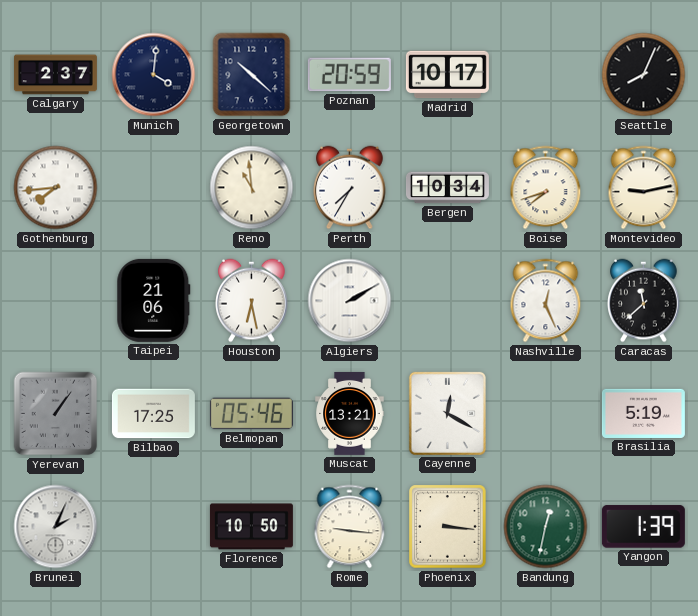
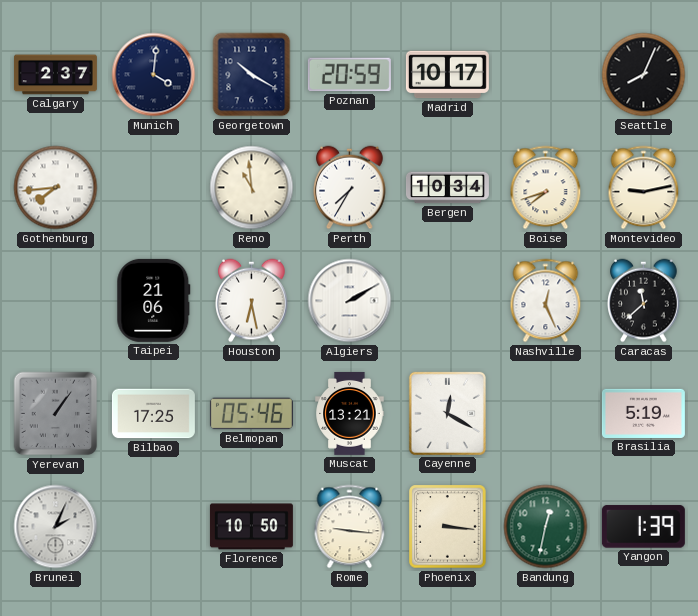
Georgetown: 10:22 -> 10:20 (252, 75)
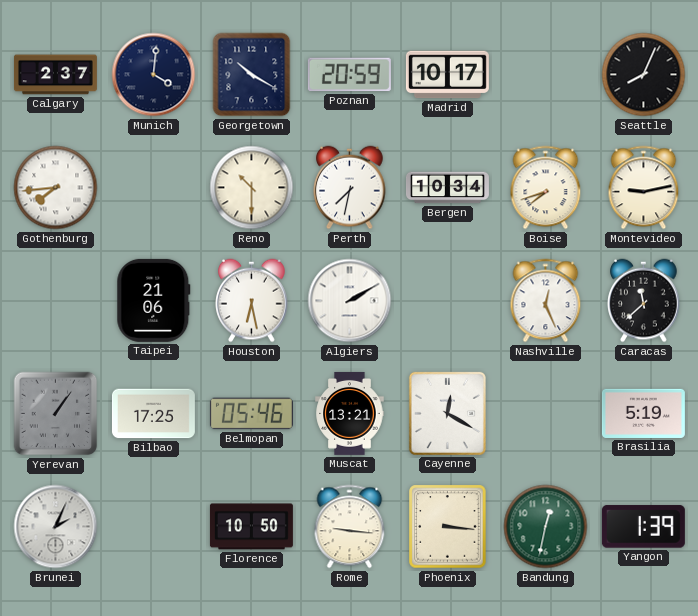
Reno: 10:59 -> 10:30 (252, 188)
Perth: 7:35 -> 7:32 (350, 188)
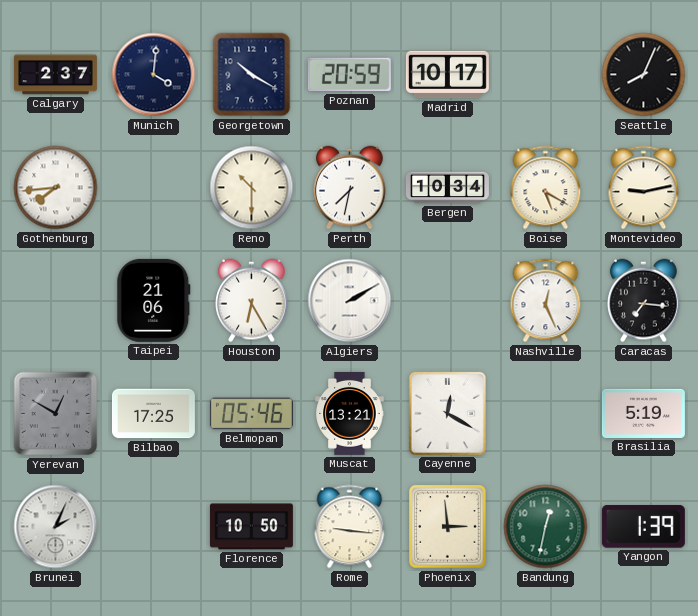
Boise: 7:42 -> 5:20 (546, 188)
Houston: 6:28 -> 6:25 (252, 301)
Caracas: 11:38 -> 7:16 (644, 301)
Yerevan: 1:06 -> 12:50 (56, 414)
Phoenix: 3:16 -> 2:59 (448, 527)
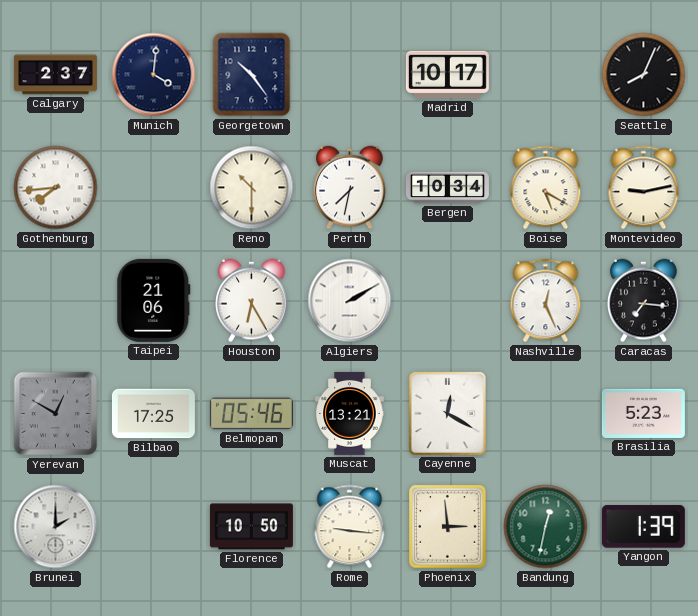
Georgetown: 10:20 -> 10:24 (252, 75)
Poznan: 20:59 -> none (349, 75)
Brasilia: 5:19 -> 5:23 (643, 413)
Brunei: 2:04 -> 2:00 (56, 527)
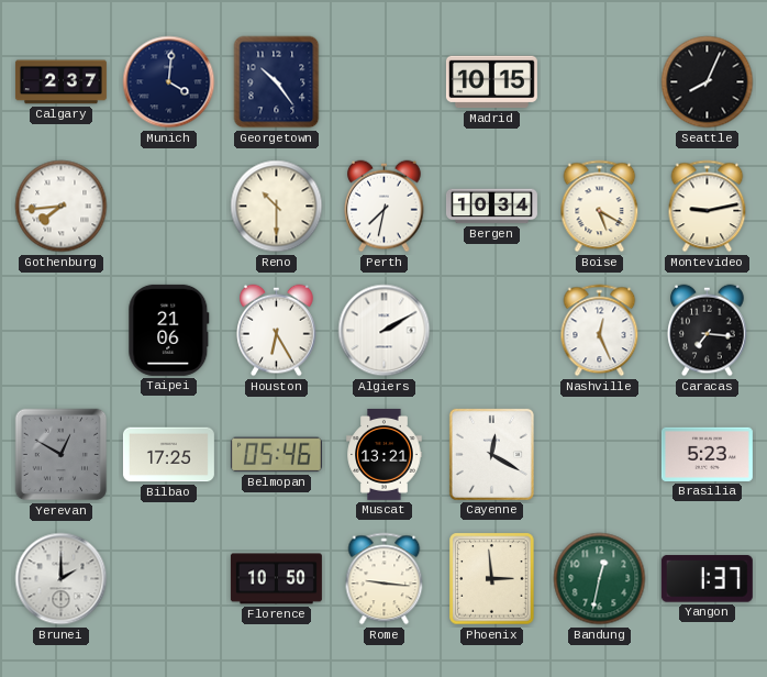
Madrid: 10:17 -> 10:15 (491, 82)
Yangon: 1:39 -> 1:37 (707, 579)
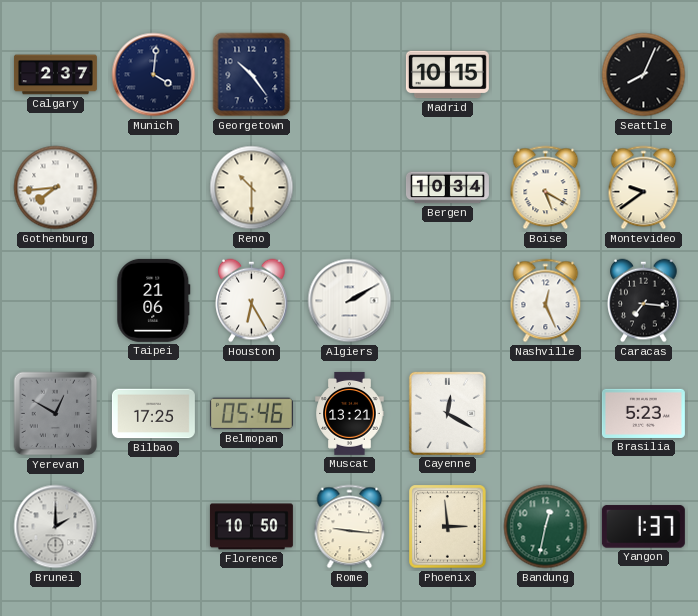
Perth: 7:32 -> none (385, 207)
Montevideo: 9:13 -> 9:39 (644, 188)
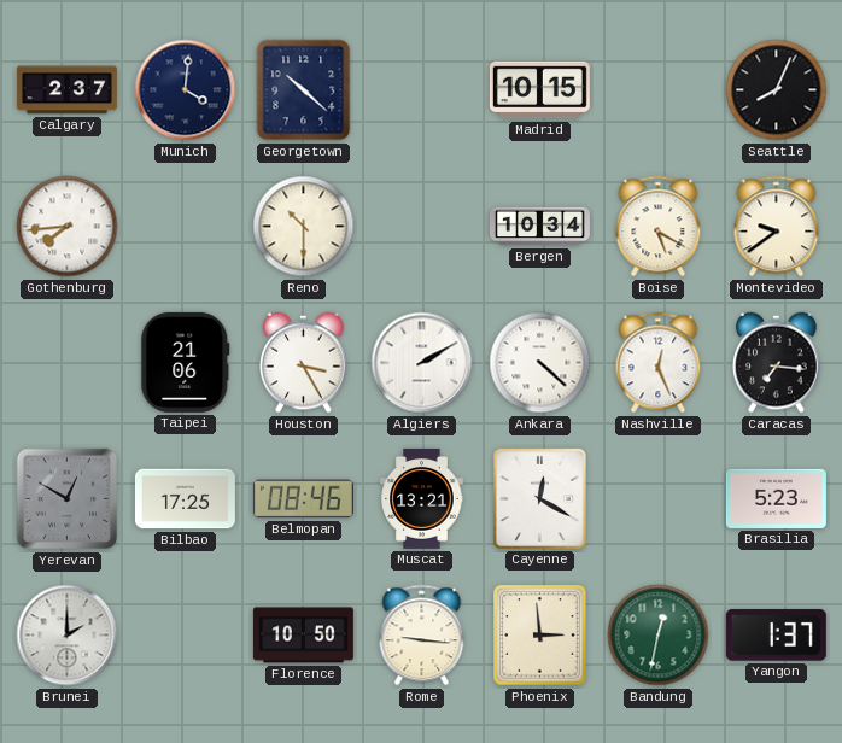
Georgetown: 10:24 -> 10:22 (304, 90)
Houston: 6:25 -> 3:25 (304, 363)
Ankara: none -> 4:22 (540, 363)
Belmopan: 05:46 -> 08:46 (303, 499)
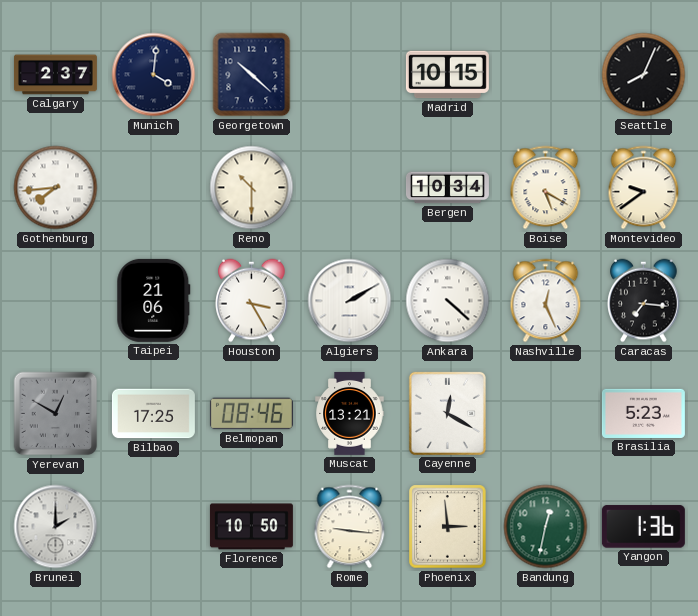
Yangon: 1:37 -> 1:36 (643, 527)
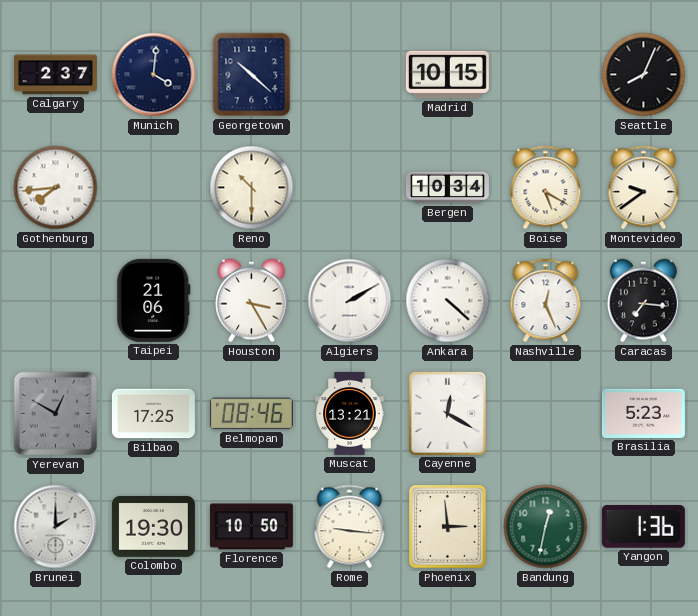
Colombo: none -> 19:30 (153, 527)
